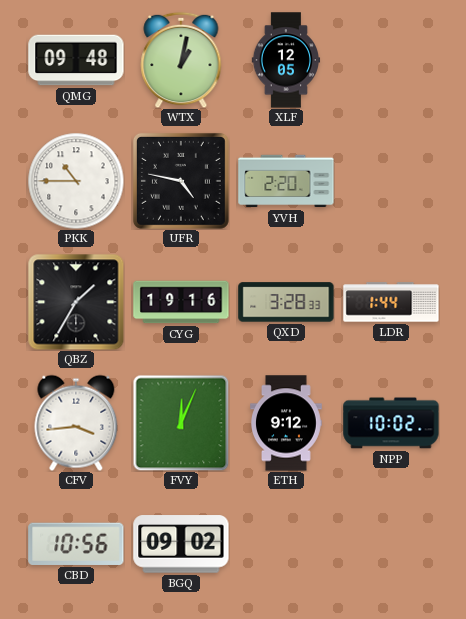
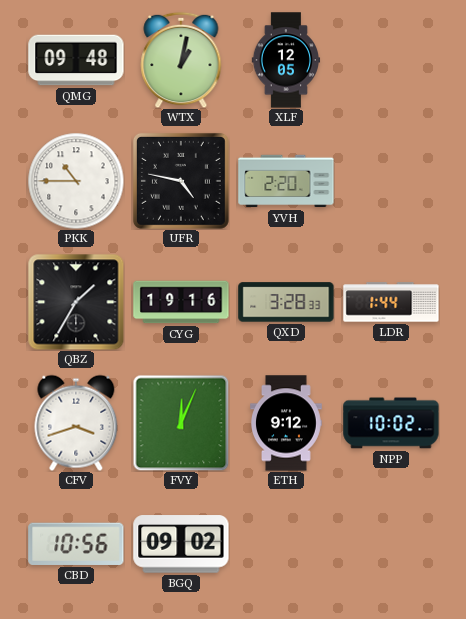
CFV: 3:44 -> 3:42 (76, 423)
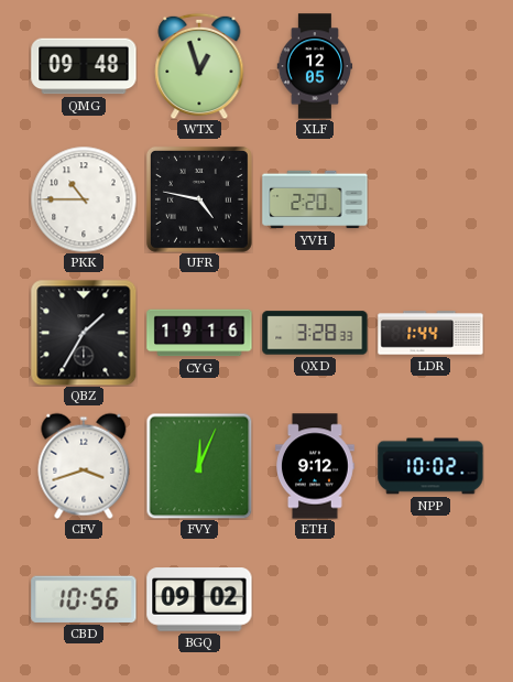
WTX: 1:02 -> 12:57 (199, 66)
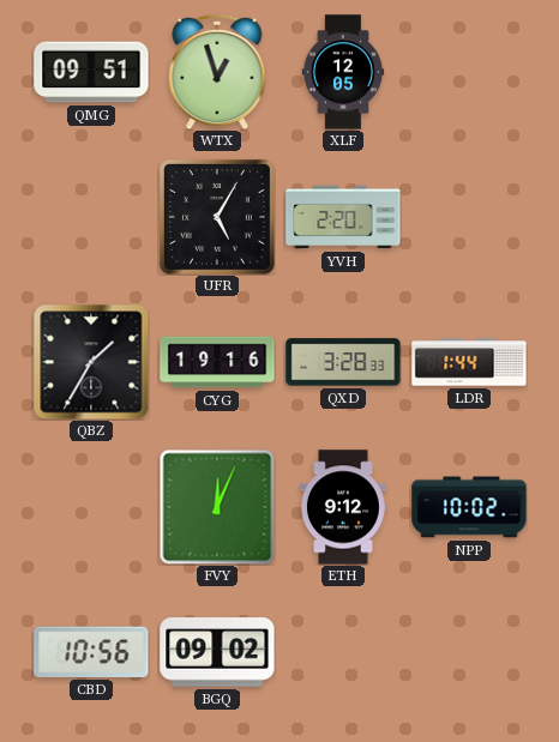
QMG: 09:48 -> 09:51 (91, 72)
PKK: 10:45 -> none (84, 199)
UFR: 4:47 -> 5:05 (217, 217)
CFV: 3:42 -> none (84, 466)
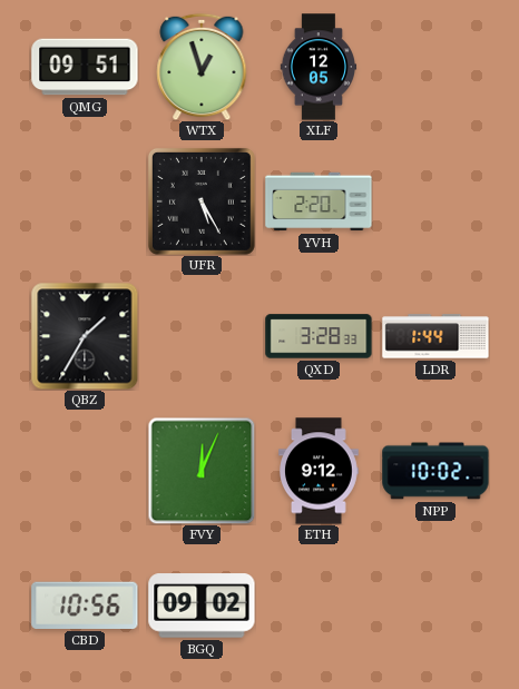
UFR: 5:05 -> 5:25 (202, 201)
CYG: 19:16 -> none (217, 362)
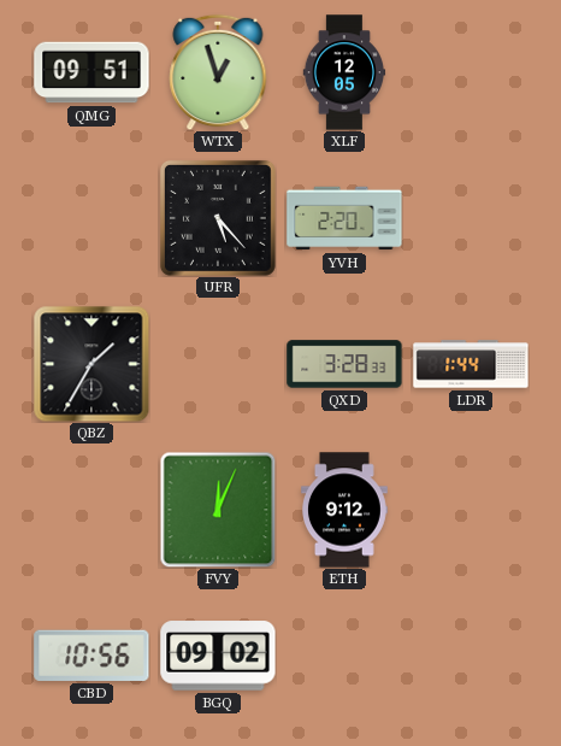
UFR: 5:25 -> 5:23 (218, 218)
NPP: 10:02 -> none (435, 471)
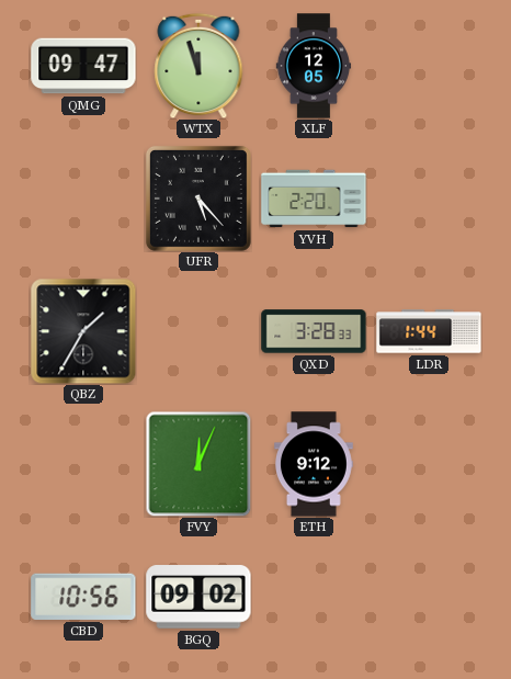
QMG: 09:51 -> 09:47 (83, 66)
WTX: 12:57 -> 11:57 (198, 66)
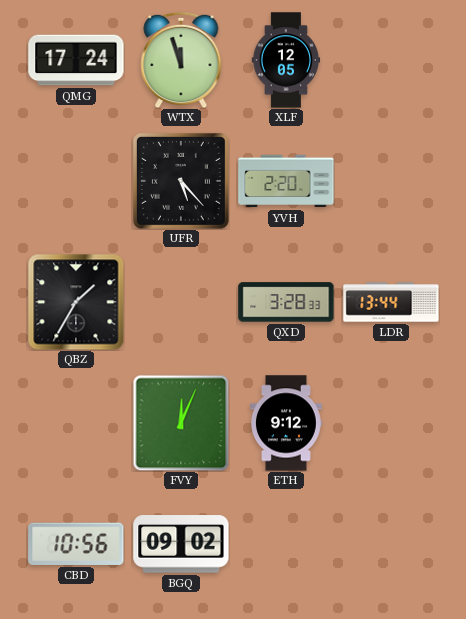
QMG: 09:47 -> 17:24 (76, 60)
LDR: 1:44 -> 13:44 (391, 302)
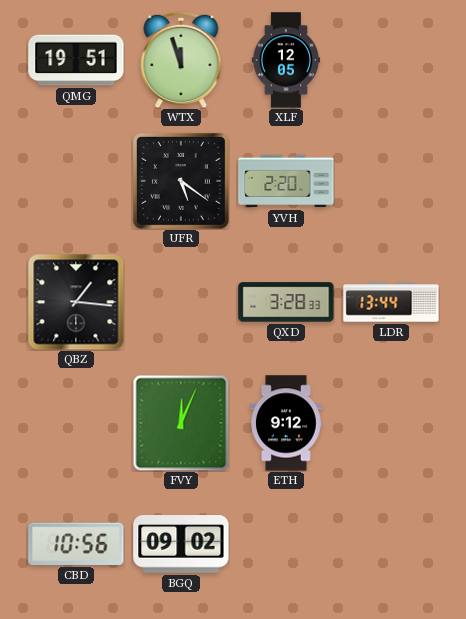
QMG: 17:24 -> 19:51 (76, 60)
UFR: 5:23 -> 5:21 (181, 181)
QBZ: 1:35 -> 1:16 (76, 302)
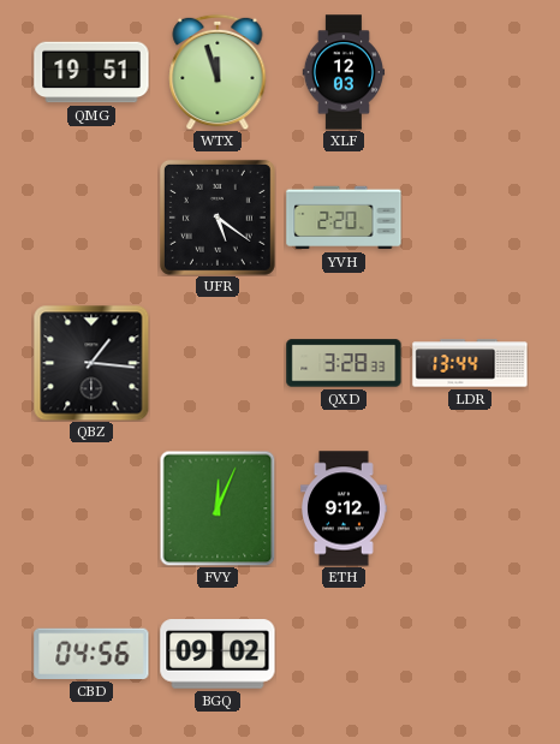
XLF: 12:05 -> 12:03 (344, 72)
CBD: 10:56 -> 04:56 (91, 654)
